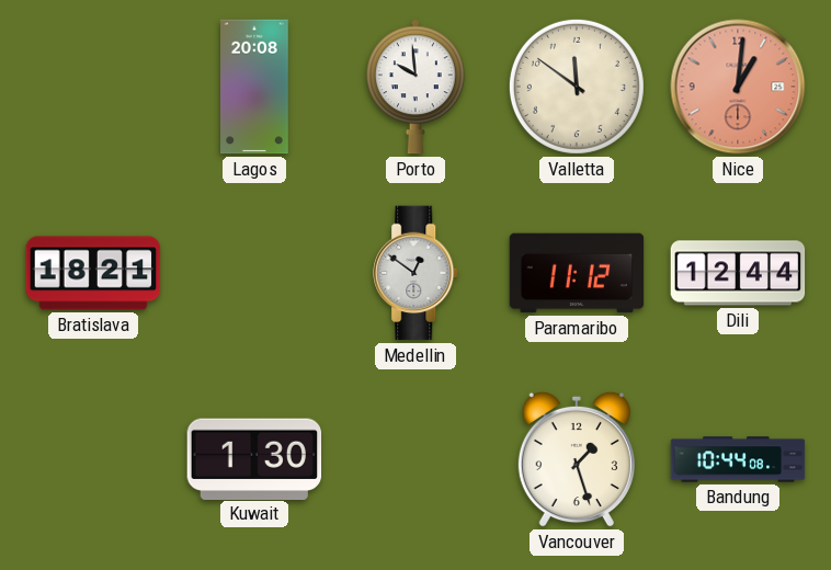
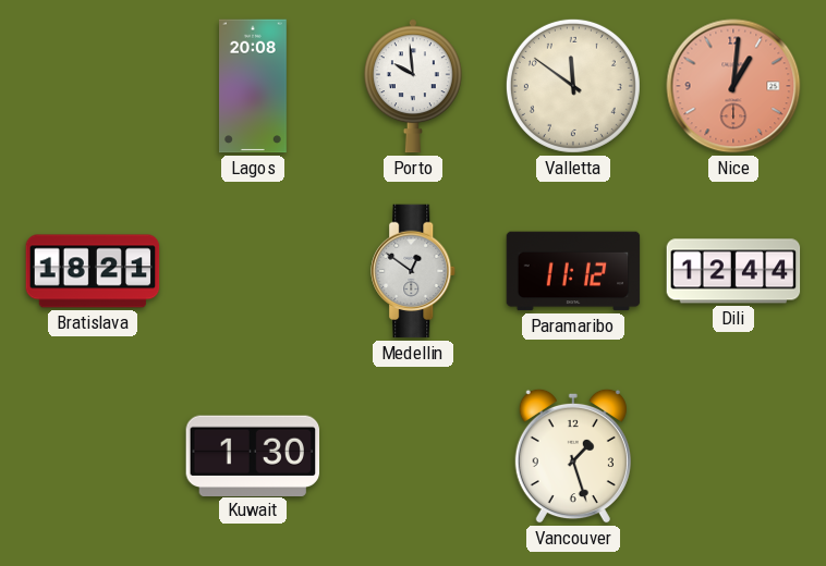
Bandung: 10:44 -> none (738, 459)
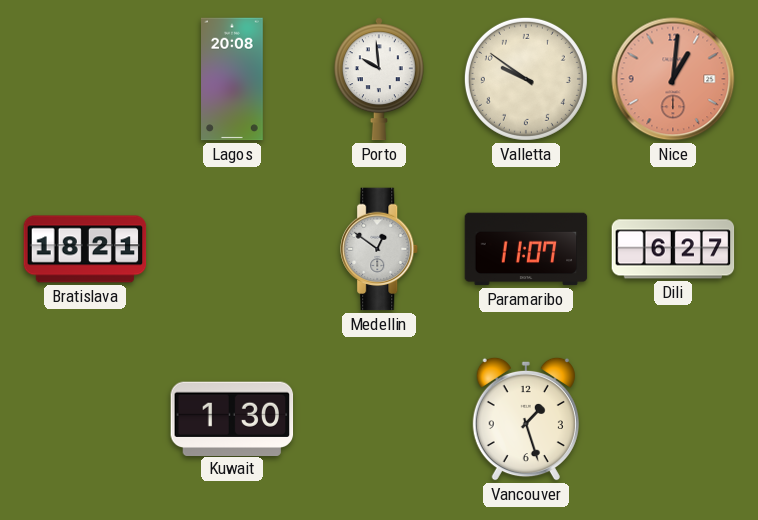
Valletta: 11:51 -> 9:51 (526, 79)
Paramaribo: 11:12 -> 11:07 (526, 249)
Dili: 12:44 -> 6:27 (673, 249)
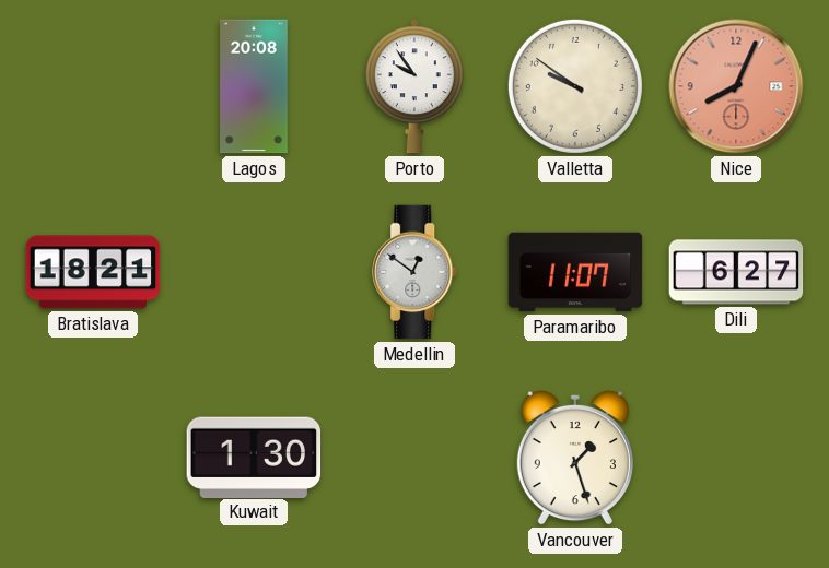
Porto: 9:59 -> 9:54 (414, 86)
Nice: 1:01 -> 8:04 (736, 86)
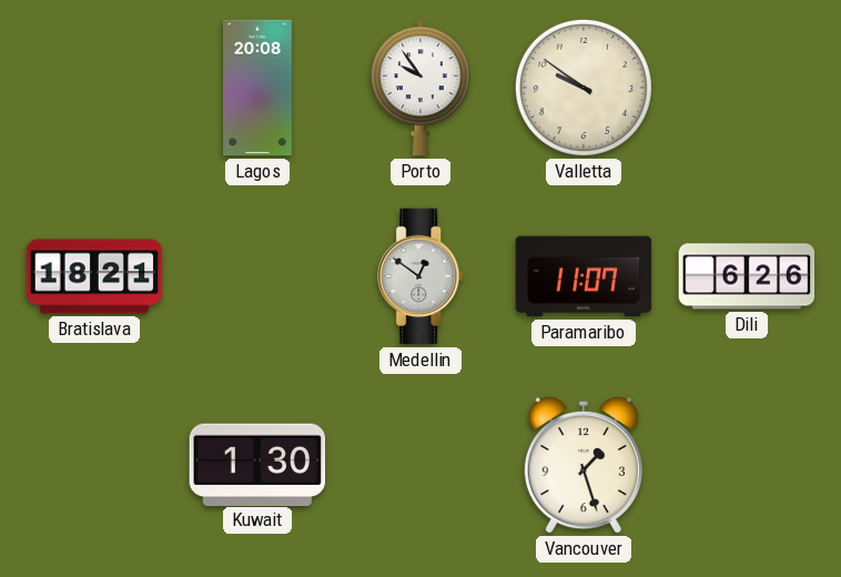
Nice: 8:04 -> none (736, 86)
Dili: 6:27 -> 6:26 (747, 276)
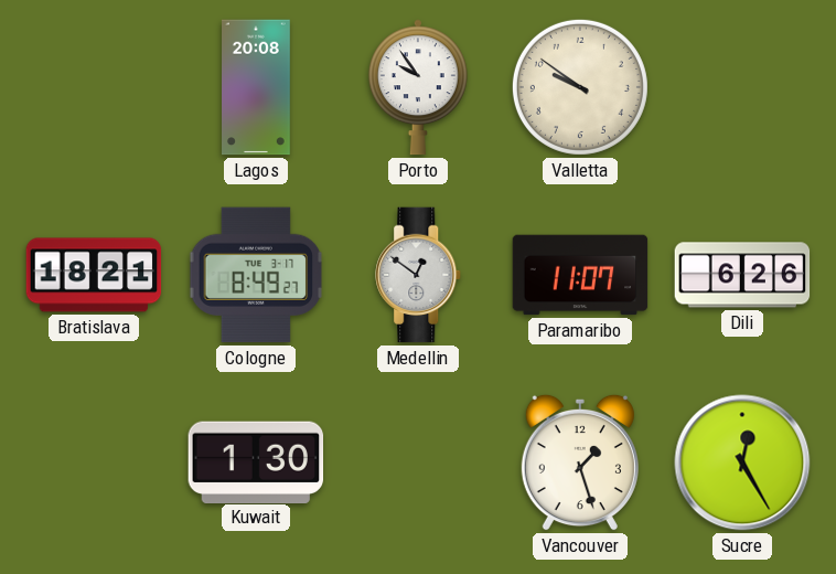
Cologne: none -> 8:49 (256, 275)
Sucre: none -> 12:25 (742, 463)
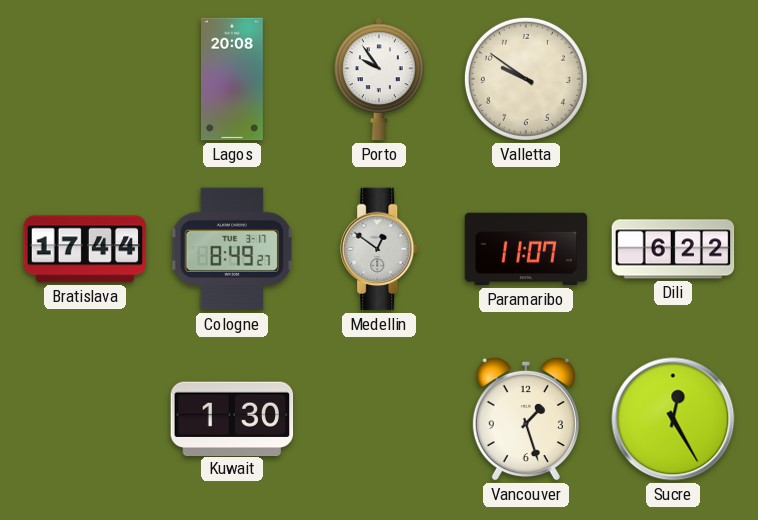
Bratislava: 18:21 -> 17:44 (85, 249)
Dili: 6:26 -> 6:22 (673, 249)
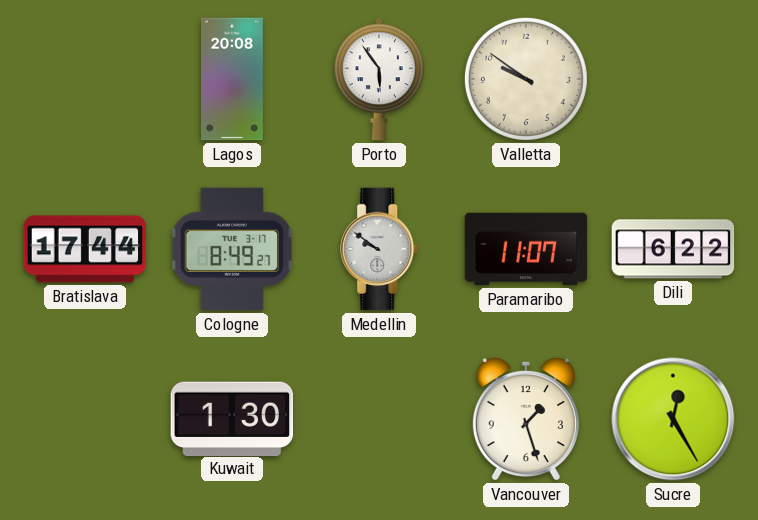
Porto: 9:54 -> 5:54 (379, 79)
Medellin: 12:51 -> 9:51 (380, 249)
